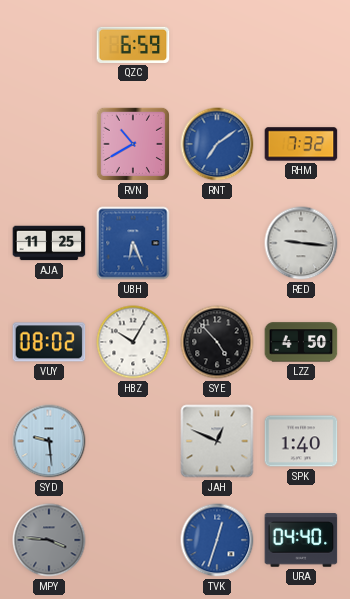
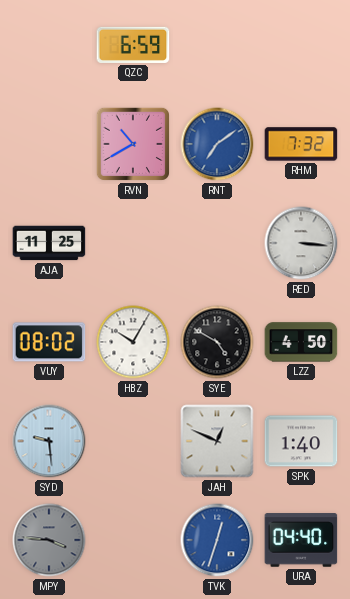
UBH: 6:26 -> none (133, 243)
RED: 9:16 -> 3:16 (301, 243)
SYE: 4:53 -> 4:50 (217, 342)
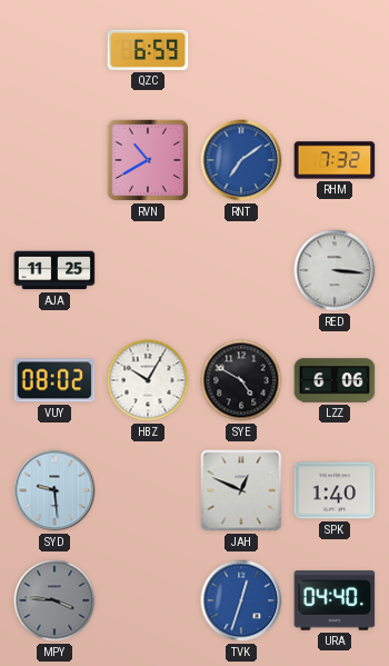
LZZ: 4:50 -> 6:06 (335, 380)
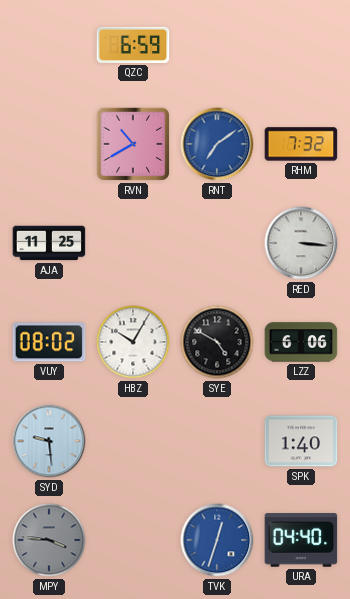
JAH: 12:49 -> none (241, 490)
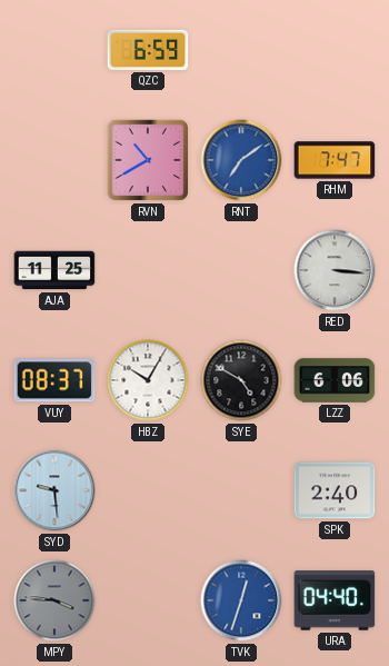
RHM: 7:32 -> 7:47 (335, 160)
VUY: 08:02 -> 08:37 (54, 380)
SPK: 1:40 -> 2:40 (335, 490)
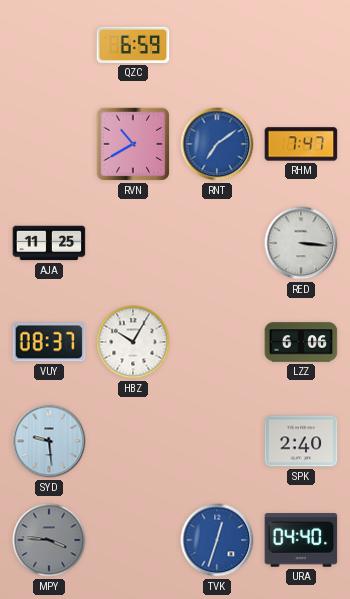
SYE: 4:50 -> none (241, 380)
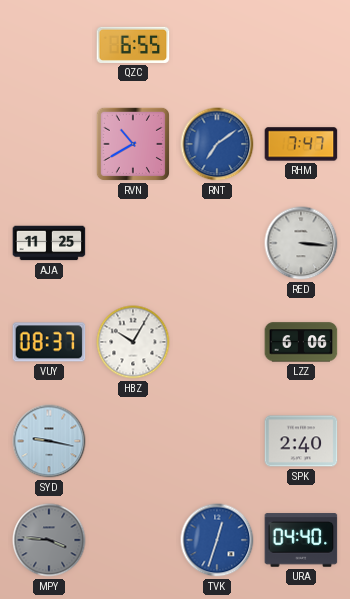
QZC: 6:59 -> 6:55 (133, 45)
SYD: 9:29 -> 9:17 (49, 441)
